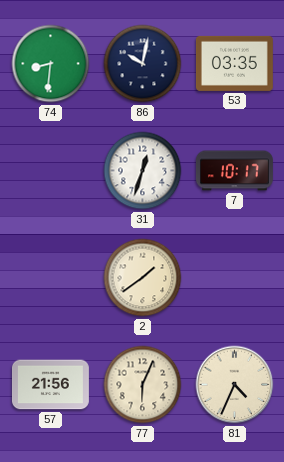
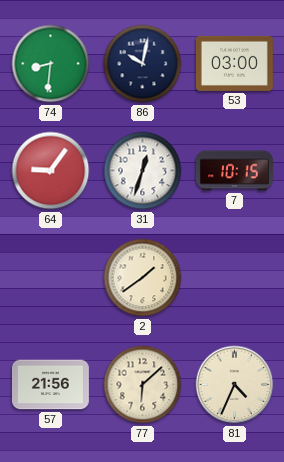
53: 03:35 -> 03:00 (234, 63)
64: none -> 9:06 (51, 171)
7: 10:17 -> 10:15 (234, 171)
77: 6:04 -> 6:08 (143, 385)
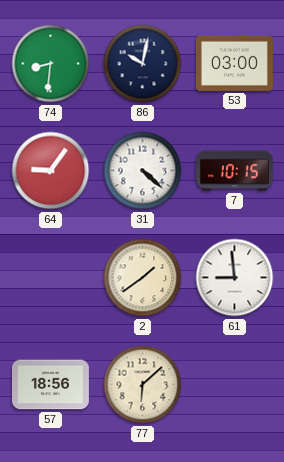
31: 12:33 -> 4:22 (143, 171)
61: none -> 8:59 (235, 278)
57: 21:56 -> 18:56 (50, 385)
81: 4:34 -> none (235, 385)
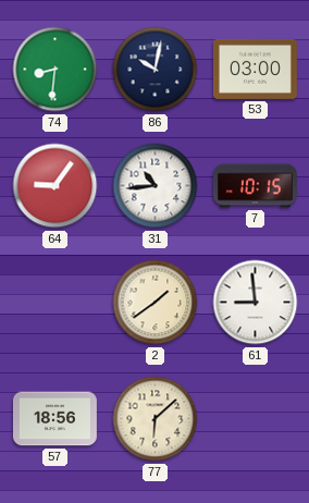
31: 4:22 -> 10:44 (156, 186)
